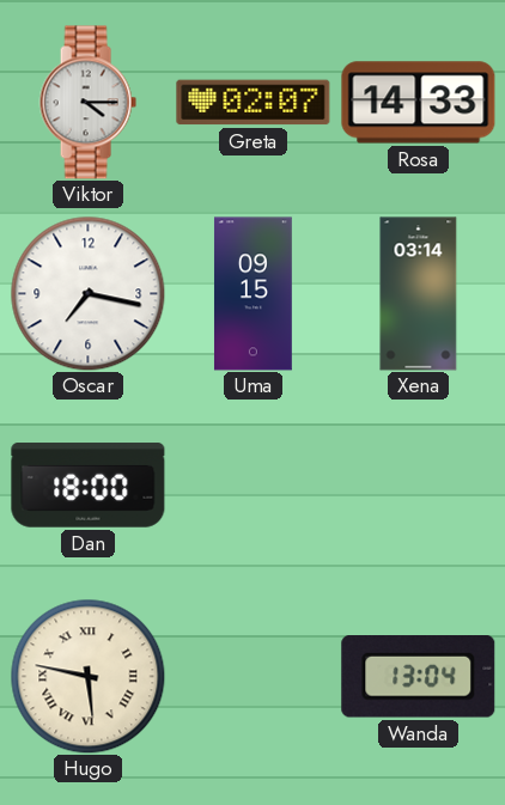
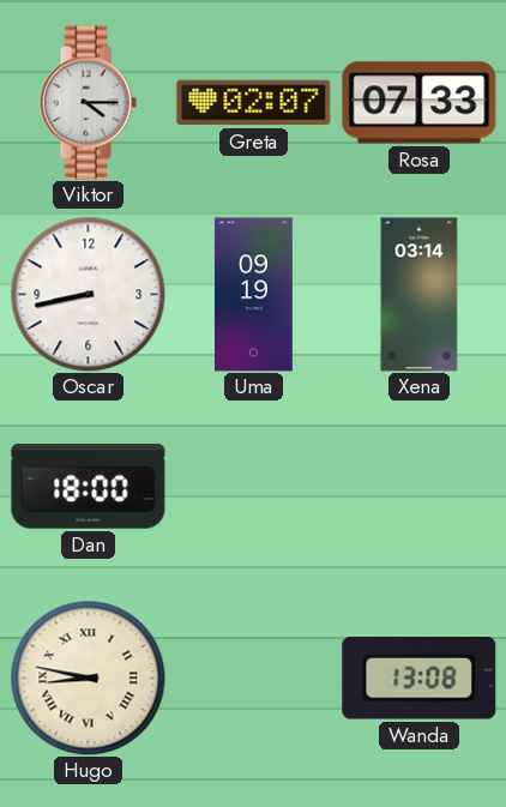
Rosa: 14:33 -> 07:33 (420, 103)
Oscar: 7:17 -> 8:43 (88, 294)
Uma: 09:15 -> 09:19 (253, 295)
Hugo: 5:47 -> 8:47 (88, 677)
Wanda: 13:04 -> 13:08 (420, 679)
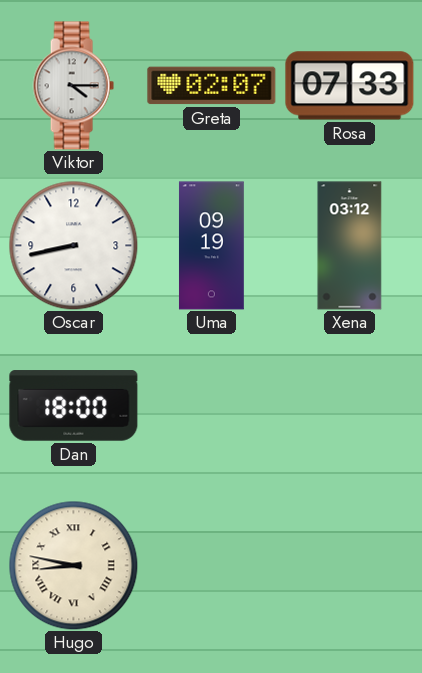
Xena: 03:14 -> 03:12 (350, 246)
Wanda: 13:08 -> none (420, 679)
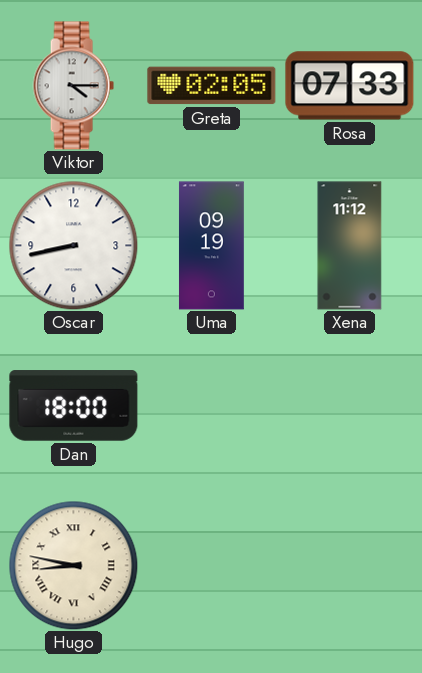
Greta: 02:07 -> 02:05 (212, 86)
Xena: 03:12 -> 11:12 (350, 246)
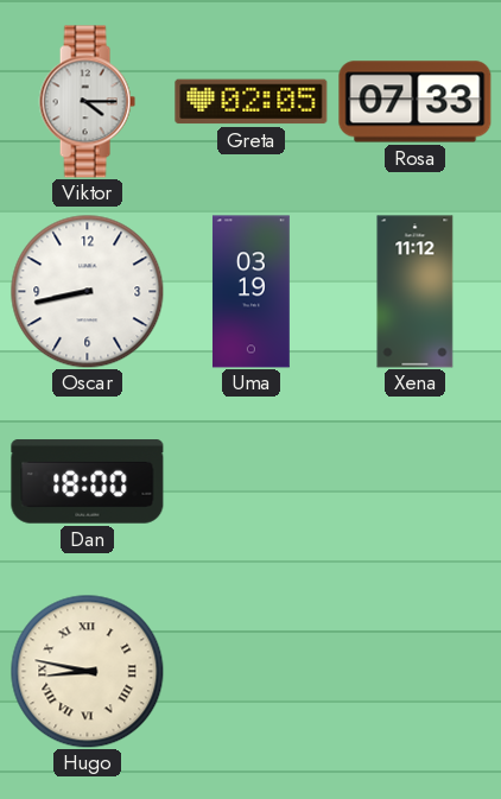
Uma: 09:19 -> 03:19 (251, 292)
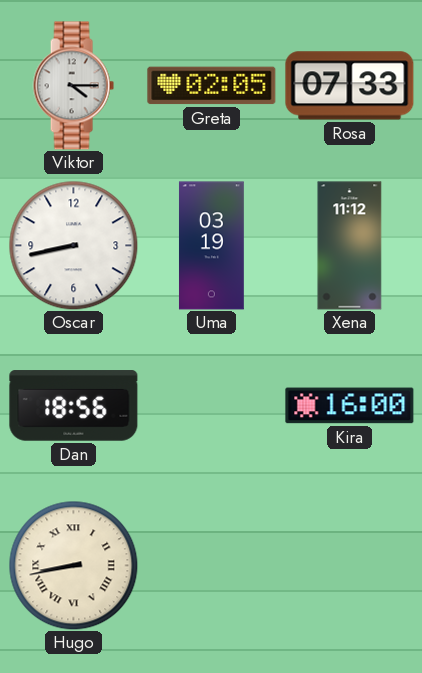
Dan: 18:00 -> 18:56 (74, 406)
Kira: none -> 16:00 (350, 406)
Hugo: 8:47 -> 8:43 (73, 565)
